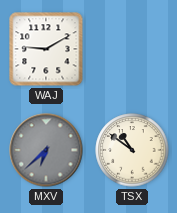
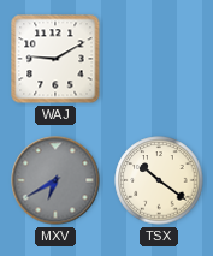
MXV: 6:38 -> 6:40 (55, 180)
TSX: 10:51 -> 10:21 (159, 180)
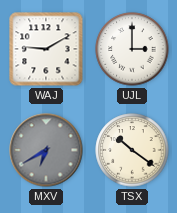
UJL: none -> 3:00 (132, 49)
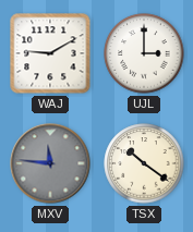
MXV: 6:40 -> 11:46 (50, 163)
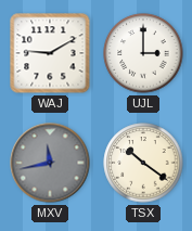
MXV: 11:46 -> 11:43 (50, 163)
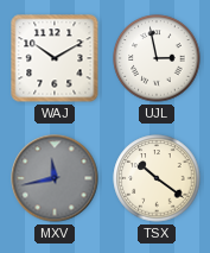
WAJ: 9:10 -> 10:10 (55, 58)
UJL: 3:00 -> 2:58 (157, 58)
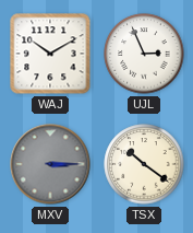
UJL: 2:58 -> 2:56 (144, 54)
MXV: 11:43 -> 3:15 (50, 164)
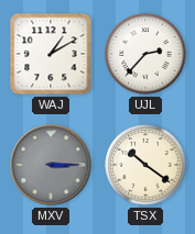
WAJ: 10:10 -> 1:10 (51, 54)
UJL: 2:56 -> 2:37 (145, 54)
